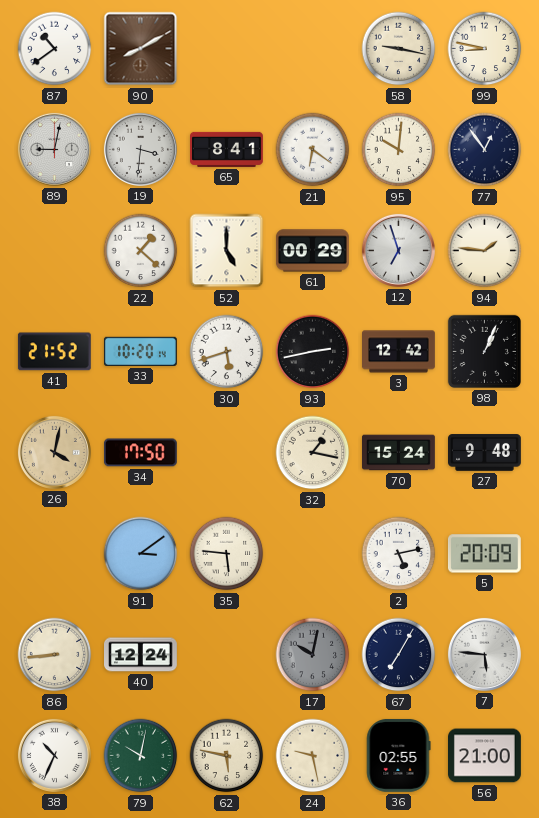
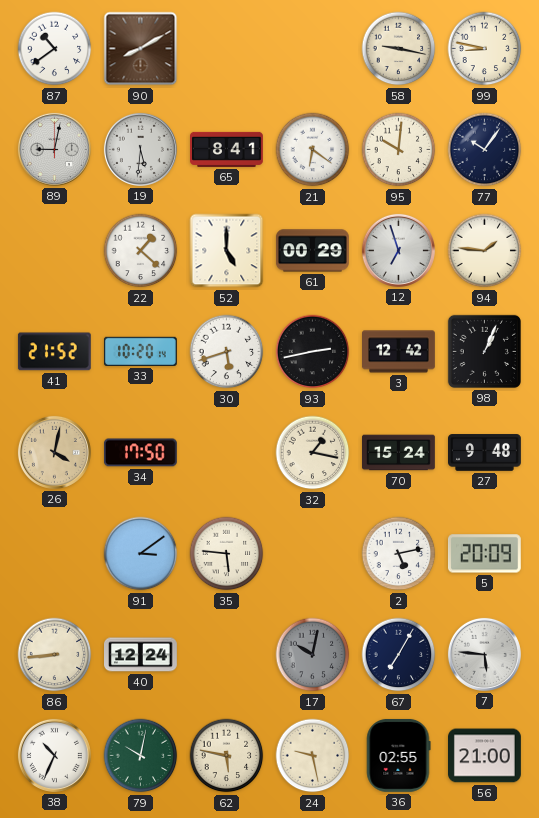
19: 3:31 -> 5:31 (140, 149)
77: 12:54 -> 10:06 (485, 150)
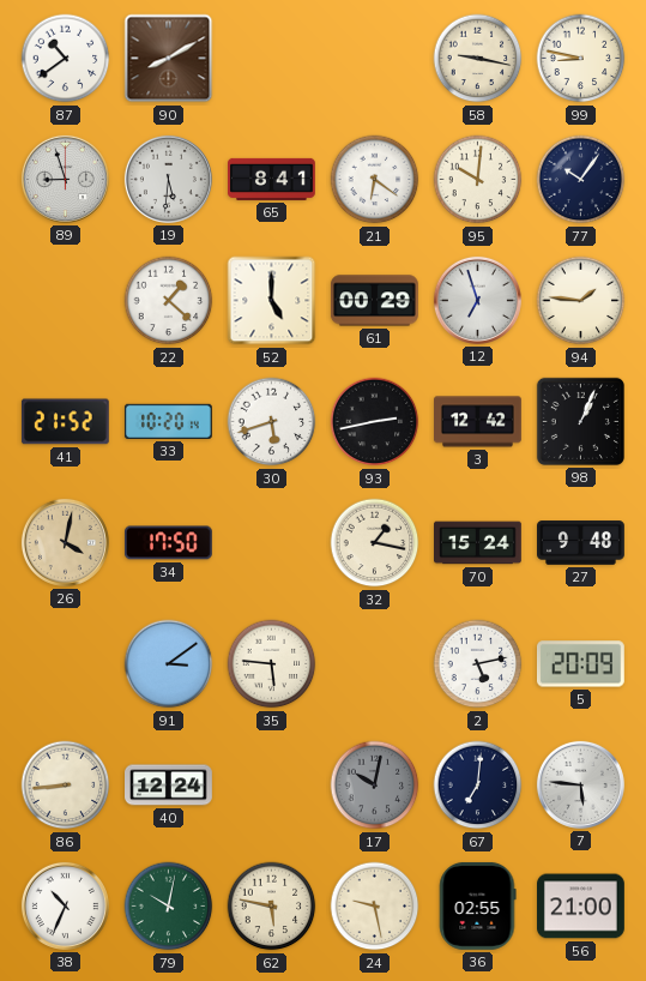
89: 9:02 -> 8:57 (65, 179)
67: 7:05 -> 7:01 (478, 786)
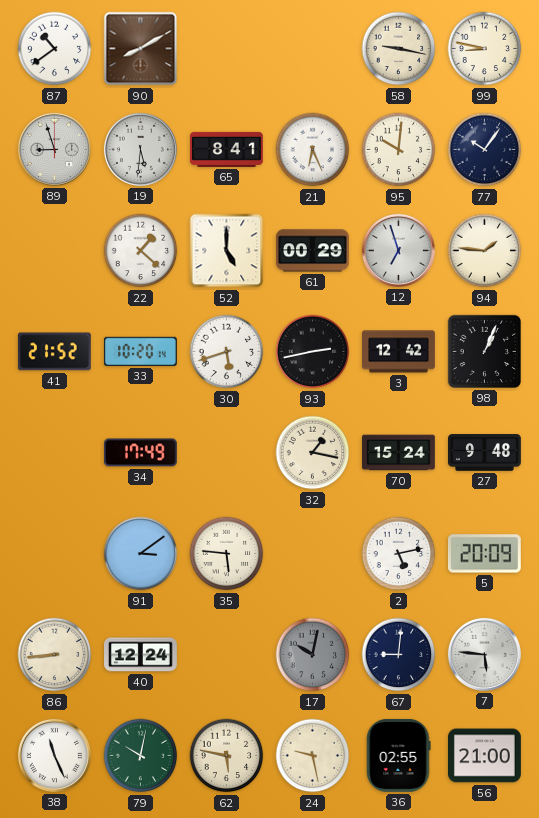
21: 6:21 -> 6:26 (313, 150)
26: 4:02 -> none (65, 542)
34: 17:50 -> 17:49 (140, 453)
67: 7:01 -> 9:01 (399, 655)
38: 10:34 -> 11:26 (54, 755)
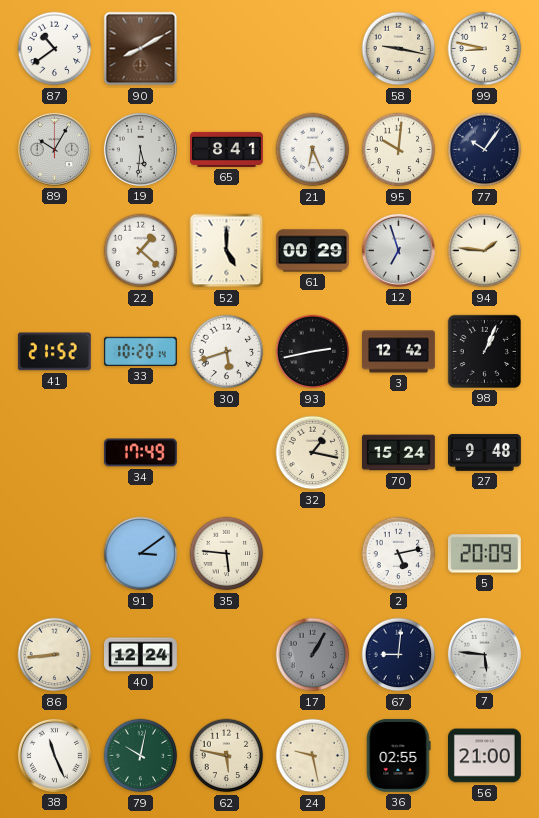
89: 8:57 -> 10:05 (54, 149)
17: 10:02 -> 1:05 (313, 655)
